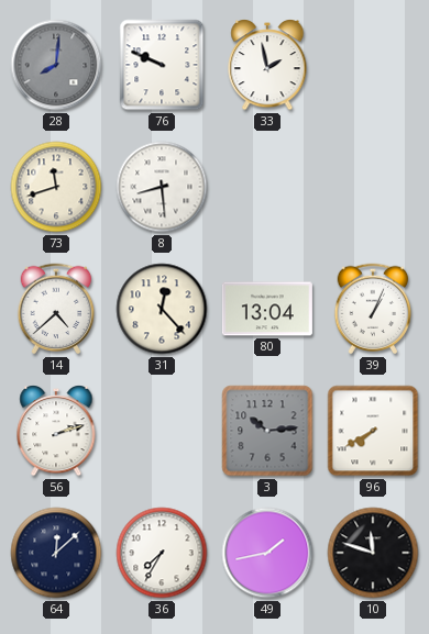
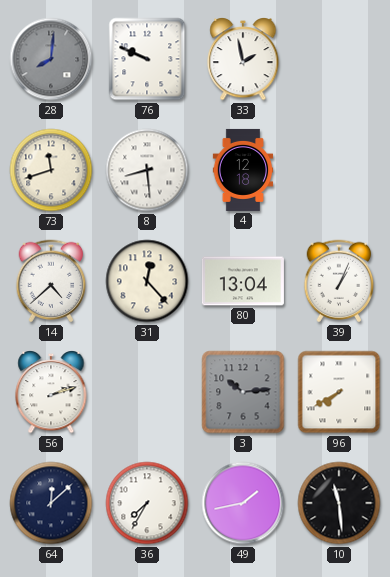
4: none -> 12:18 (243, 170)
10: 11:48 -> 11:29 (339, 503)
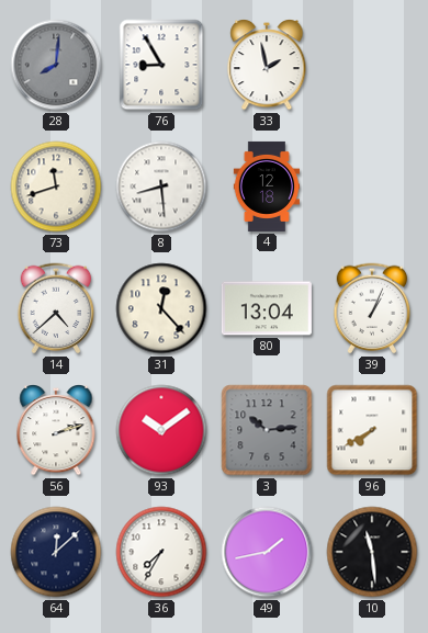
76: 9:49 -> 8:55 (161, 65)
93: none -> 10:09 (161, 430)
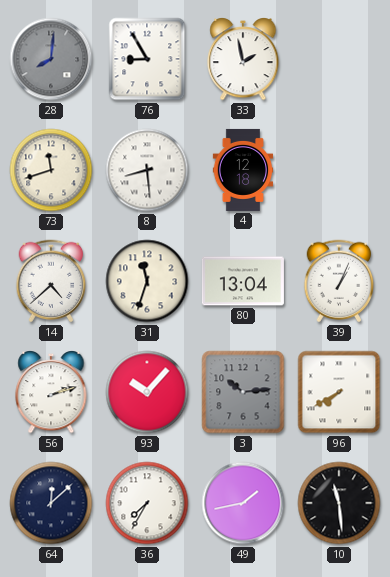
31: 12:23 -> 11:33 (147, 281)
93: 10:09 -> 10:07 (147, 392)
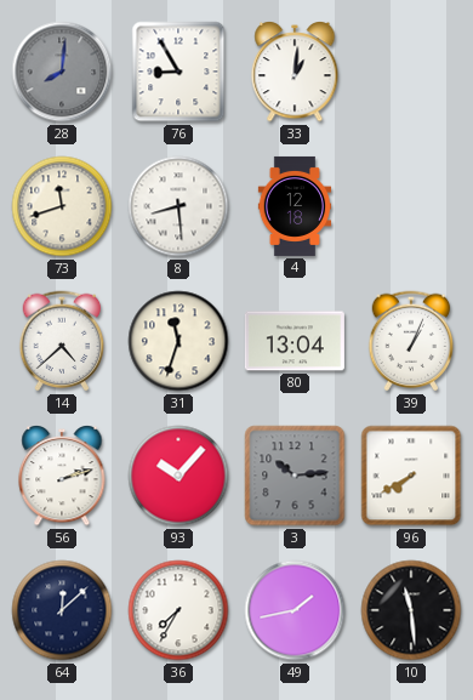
33: 1:58 -> 1:01 (295, 73)
